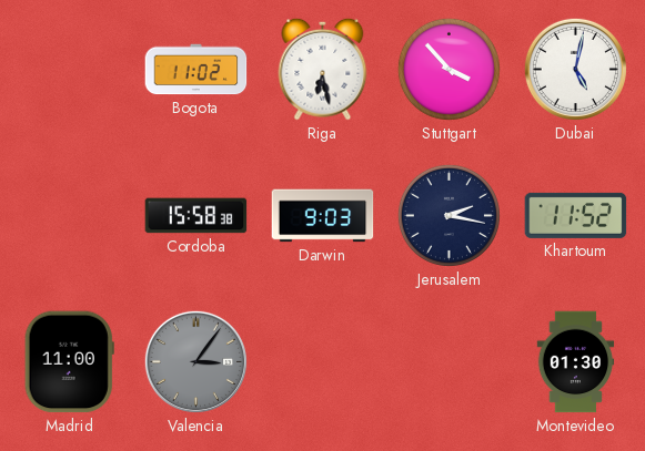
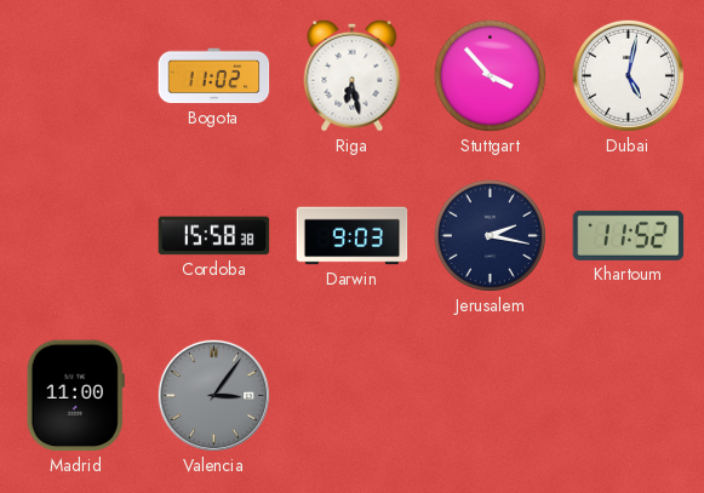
Montevideo: 01:30 -> none (576, 362)
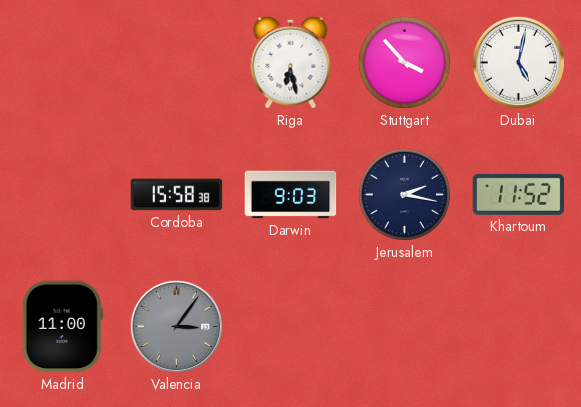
Bogota: 11:02 -> none (214, 76)
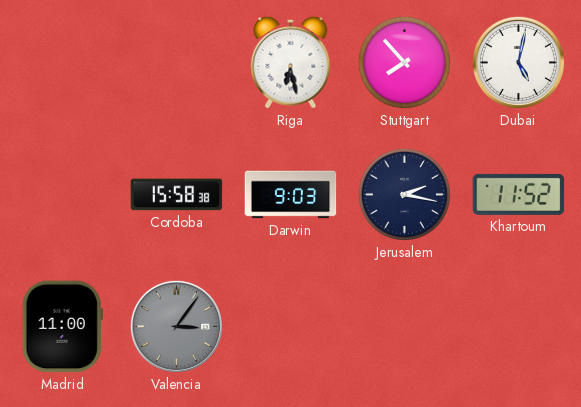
Stuttgart: 3:53 -> 7:53 (404, 62)
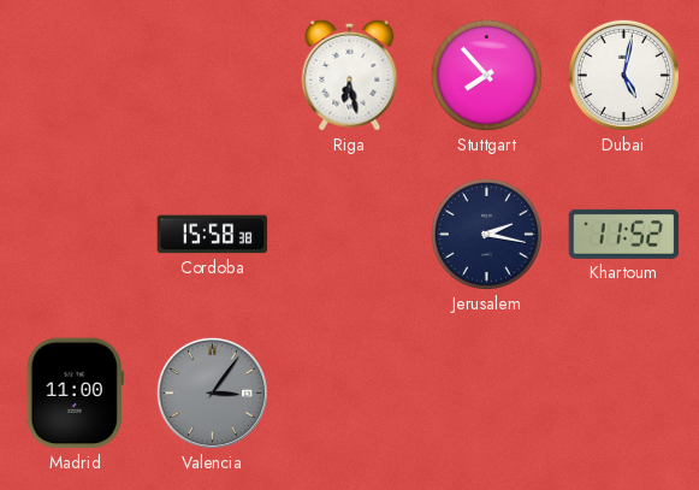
Darwin: 9:03 -> none (291, 195)
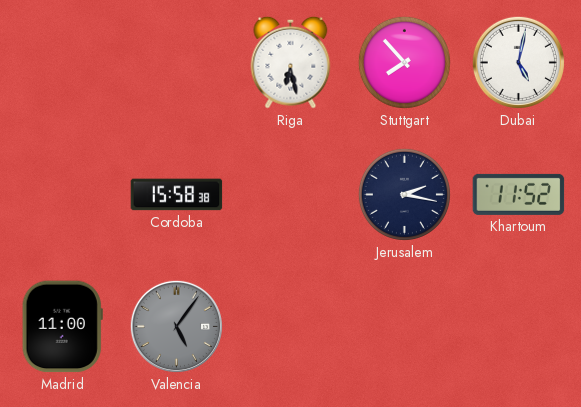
Valencia: 3:06 -> 5:06 (176, 326)
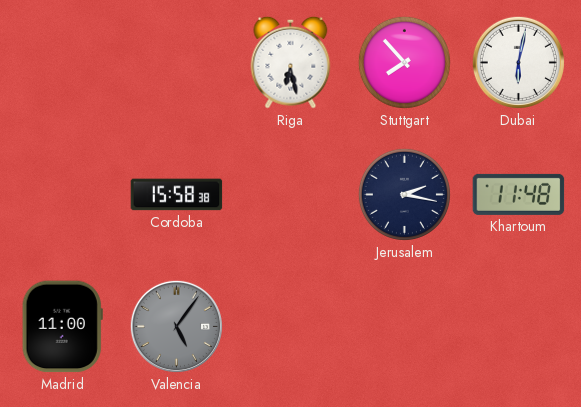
Dubai: 5:02 -> 6:02 (518, 62)
Khartoum: 11:52 -> 11:48 (519, 194)
